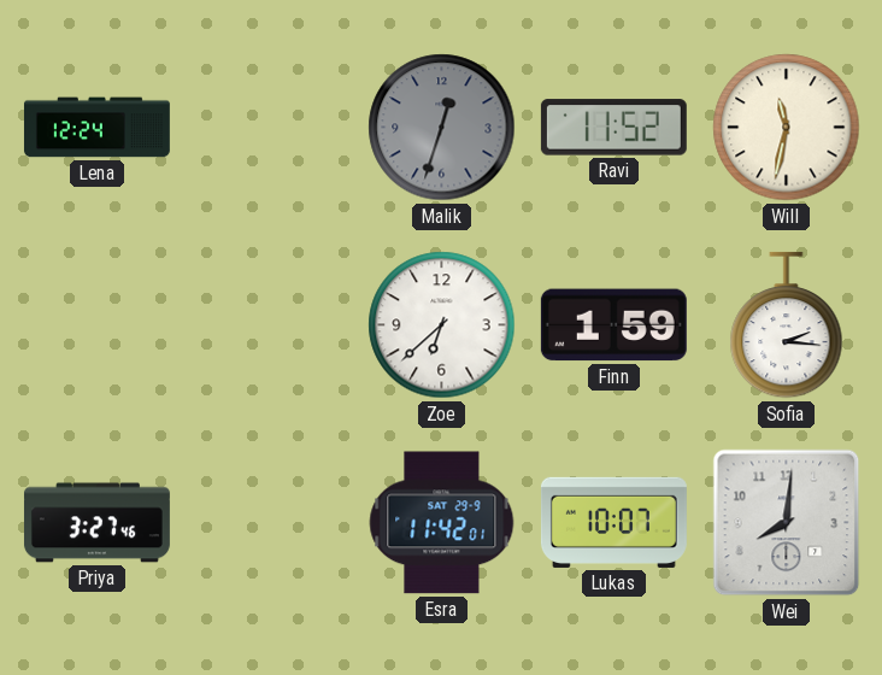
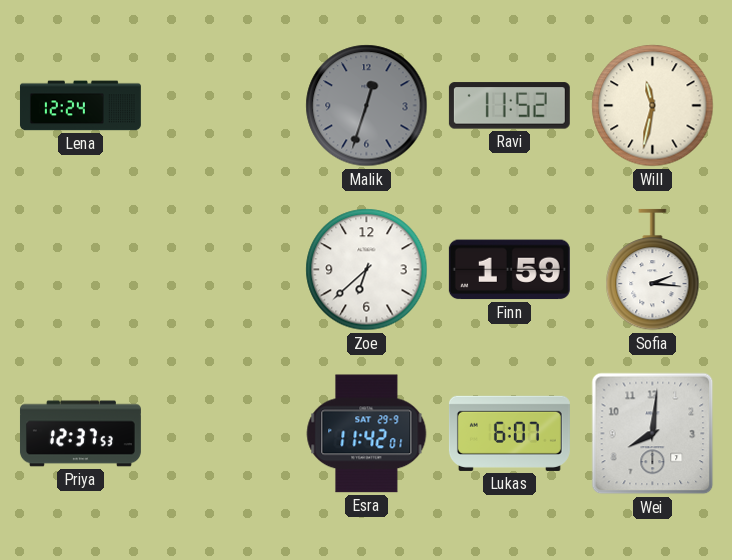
Priya: 3:27 -> 12:37 (80, 434)
Lukas: 10:07 -> 6:07 (509, 433)
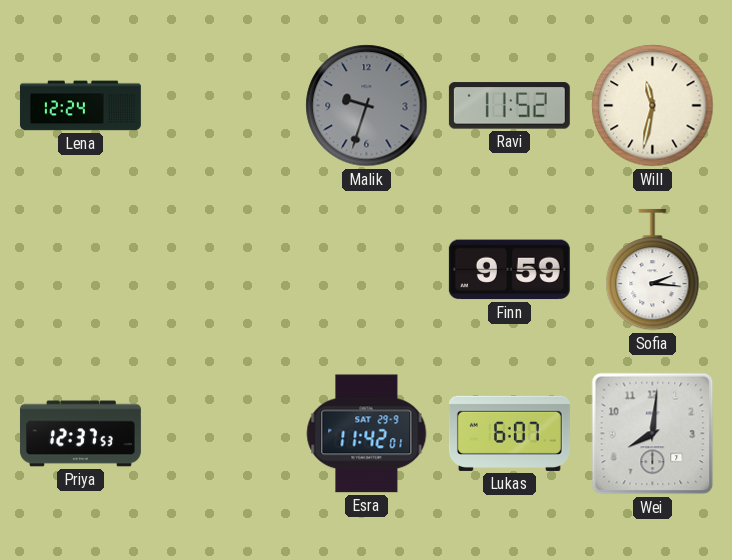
Malik: 12:33 -> 9:33 (367, 106)
Zoe: 6:38 -> none (367, 270)
Finn: 1:59 -> 9:59 (509, 270)
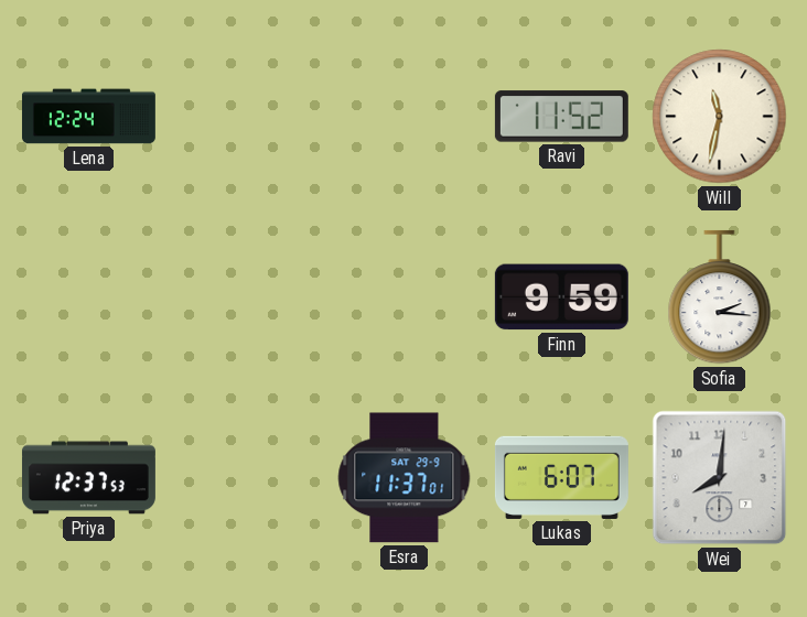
Malik: 9:33 -> none (367, 106)
Esra: 11:42 -> 11:37 (405, 478)
